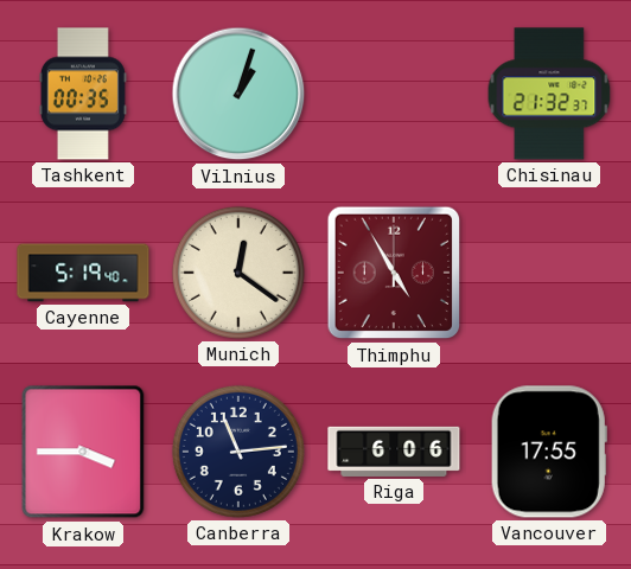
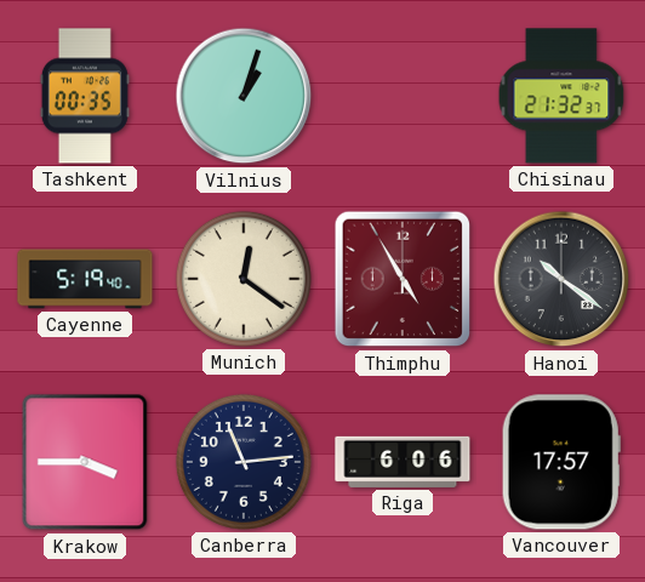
Hanoi: none -> 10:21 (561, 279)
Vancouver: 17:55 -> 17:57 (561, 462)
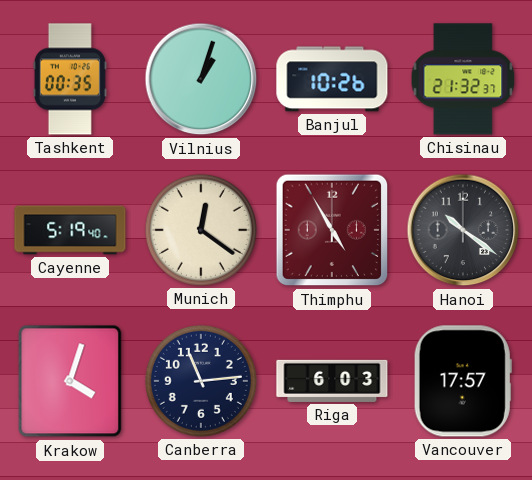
Banjul: none -> 10:26 (332, 79)
Krakow: 3:45 -> 4:03 (70, 381)
Riga: 6:06 -> 6:03 (332, 381)
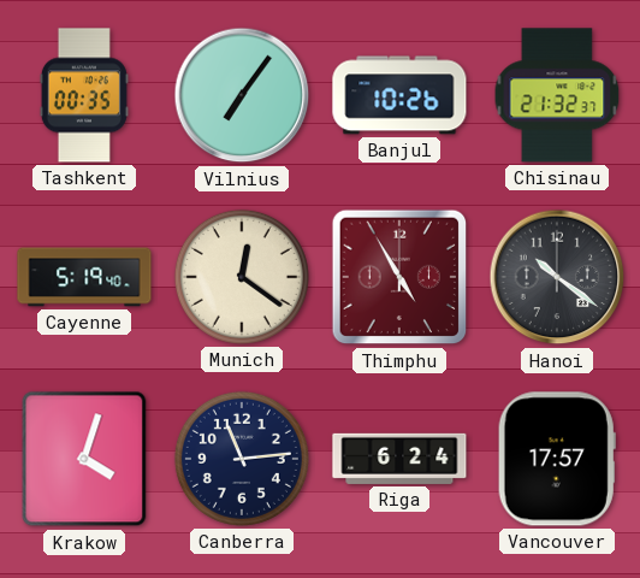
Vilnius: 1:03 -> 7:06 (242, 95)
Riga: 6:03 -> 6:24 (399, 459)
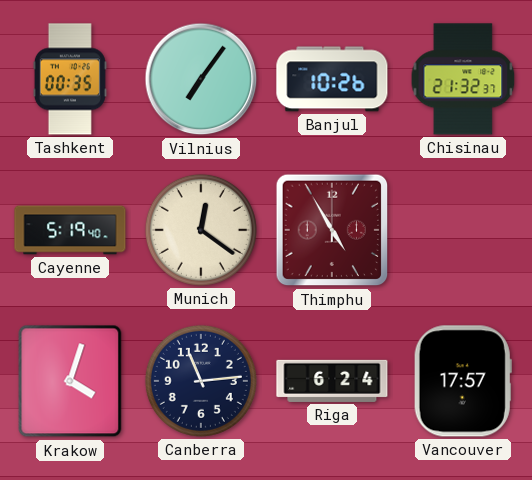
Hanoi: 10:21 -> none (557, 277)
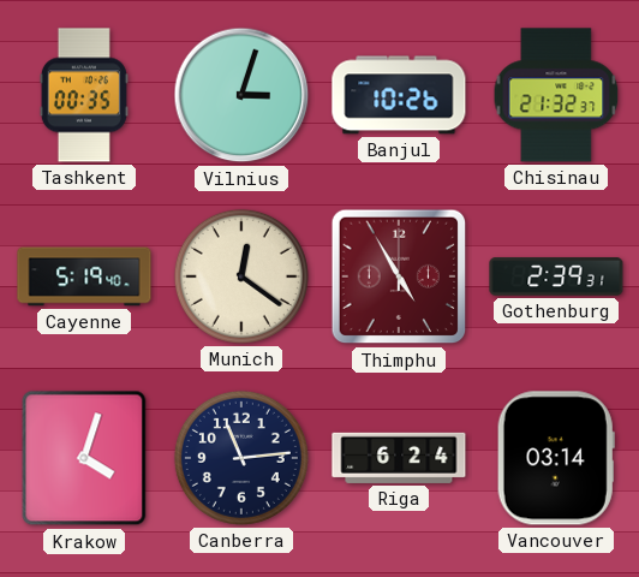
Vilnius: 7:06 -> 3:03 (241, 95)
Gothenburg: none -> 2:39 (556, 276)
Vancouver: 17:57 -> 03:14 (556, 458)
